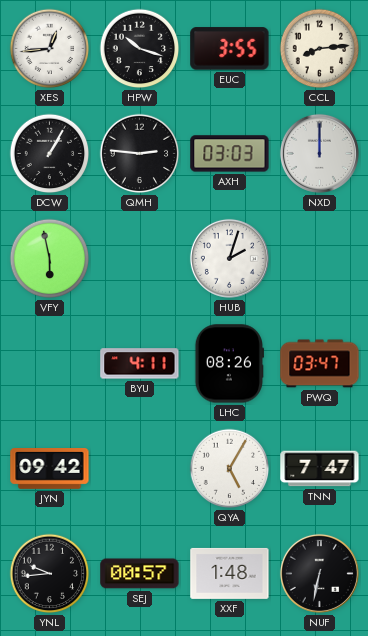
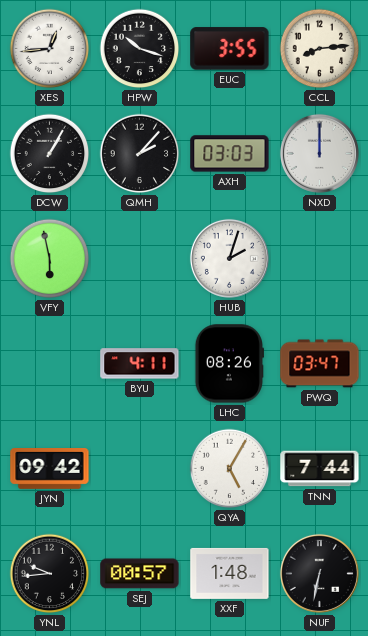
QMH: 2:46 -> 2:07 (140, 154)
TNN: 7:47 -> 7:44 (320, 469)
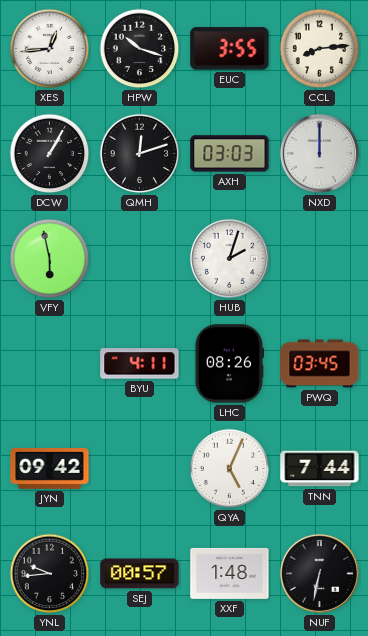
QMH: 2:07 -> 12:12 (140, 154)
PWQ: 03:47 -> 03:45 (320, 364)
QYA: 5:05 -> 5:04 (230, 469)
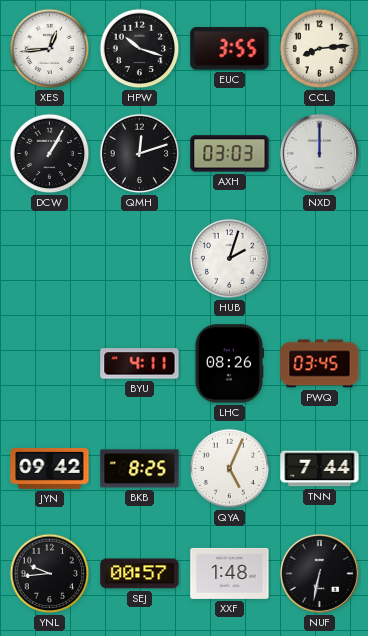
VFY: 5:58 -> none (50, 259)
BKB: none -> 8:25 (140, 469)
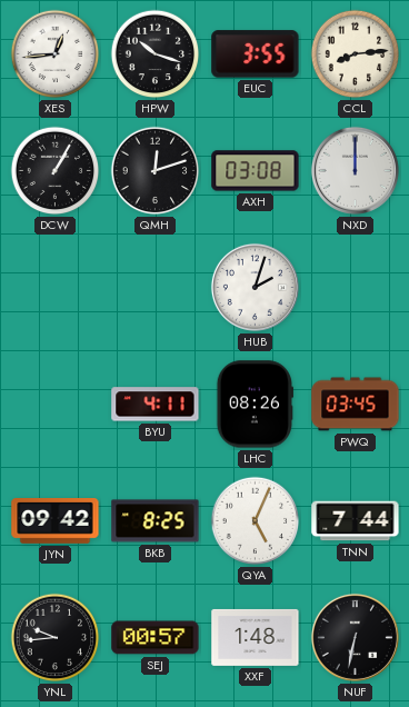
AXH: 03:03 -> 03:08 (256, 171)
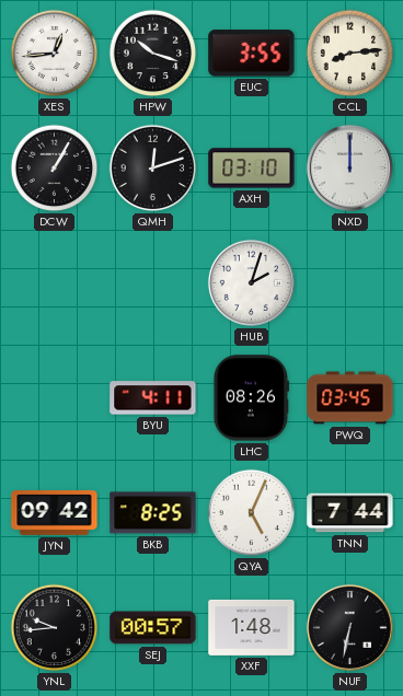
AXH: 03:08 -> 03:10 (252, 169)
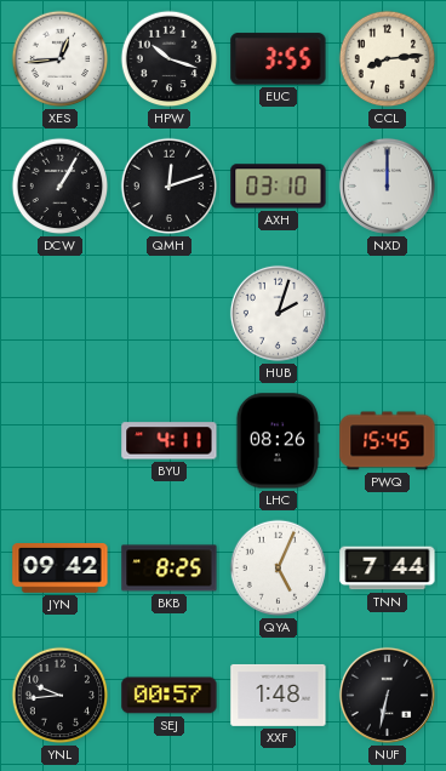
PWQ: 03:45 -> 15:45 (388, 441)
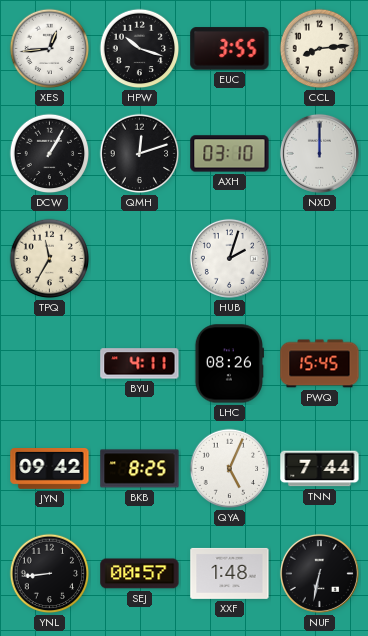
TPQ: none -> 11:35 (50, 259)
YNL: 9:44 -> 8:44 (50, 574)
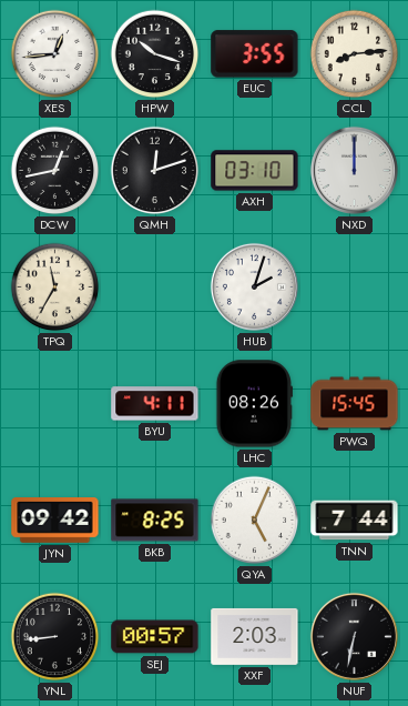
DCW: 1:05 -> 12:43 (55, 171)
XXF: 1:48 -> 2:03 (255, 636)
